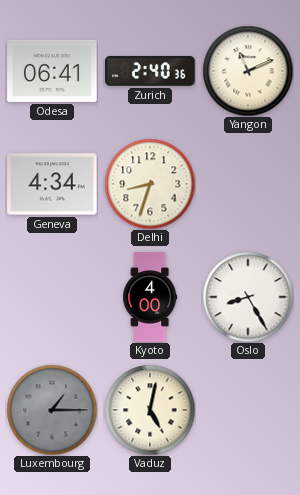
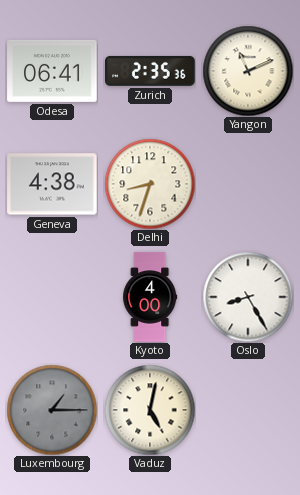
Zurich: 2:40 -> 2:35 (150, 71)
Geneva: 4:34 -> 4:38 (52, 184)
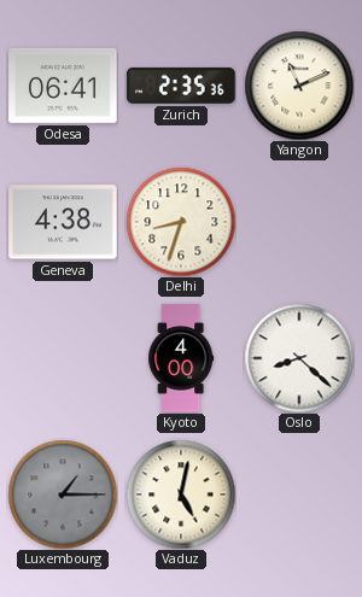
Oslo: 8:25 -> 8:22 (299, 358)
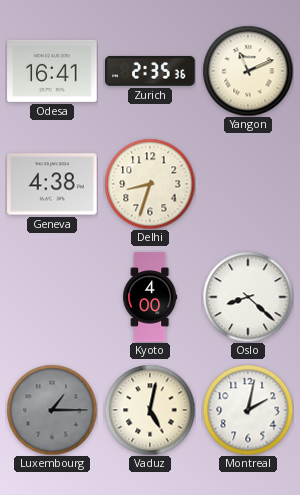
Odesa: 06:41 -> 16:41 (52, 71)
Montreal: none -> 2:02 (248, 410)
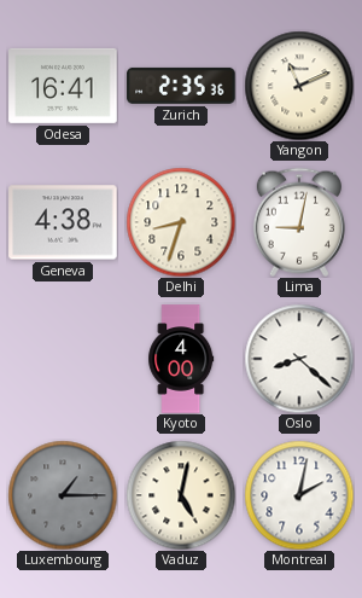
Lima: none -> 9:02 (299, 222)
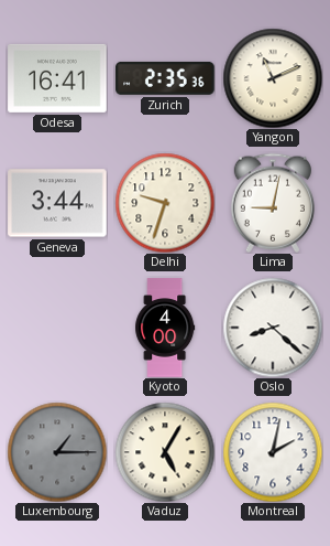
Geneva: 4:38 -> 3:44 (57, 203)
Delhi: 8:33 -> 9:33 (165, 203)
Vaduz: 5:02 -> 5:05 (165, 452)
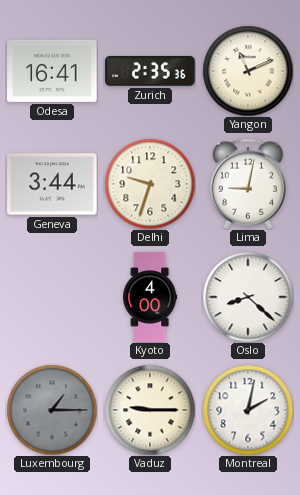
Vaduz: 5:05 -> 9:15 (150, 410)
